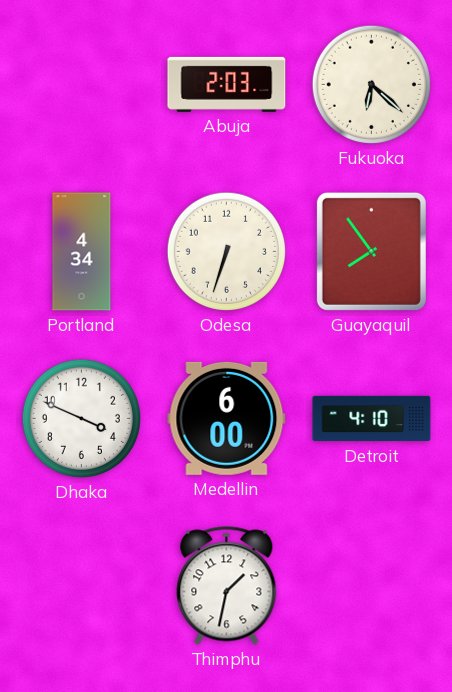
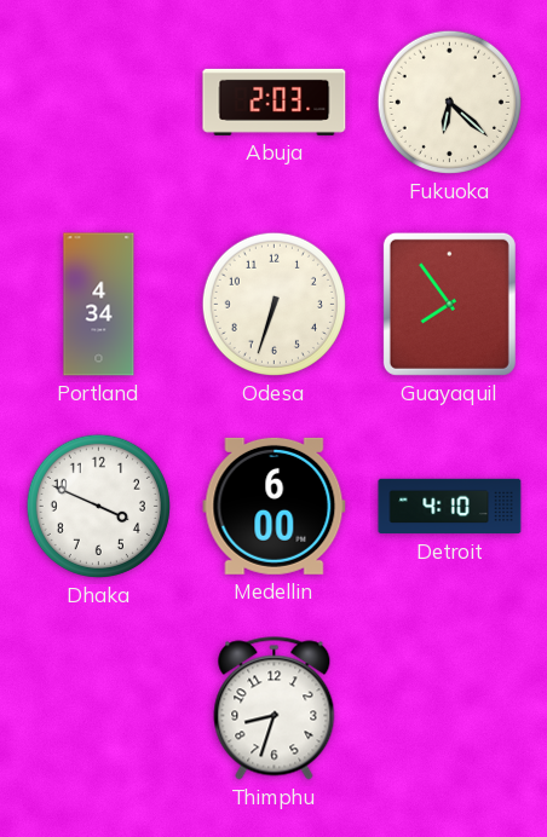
Thimphu: 1:32 -> 8:33 (275, 709)
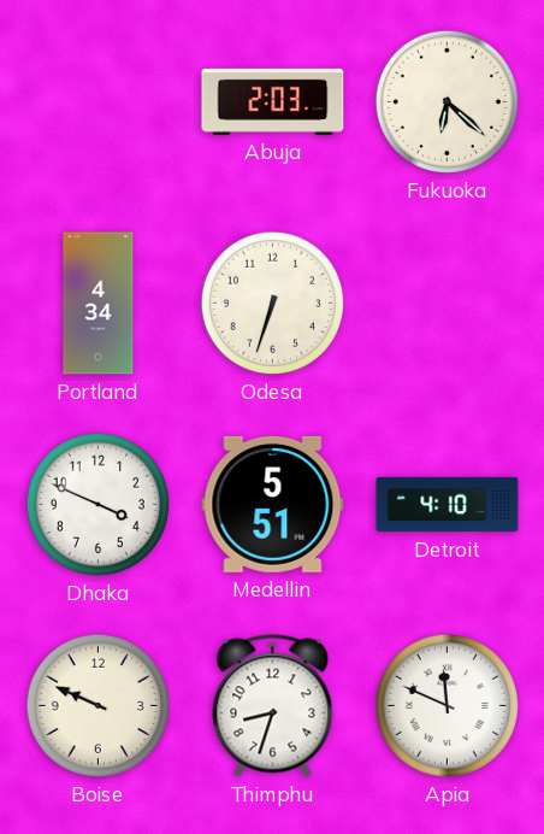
Guayaquil: 7:54 -> none (449, 304)
Medellin: 6:00 -> 5:51 (273, 504)
Boise: none -> 9:49 (97, 705)
Apia: none -> 11:49 (447, 705)
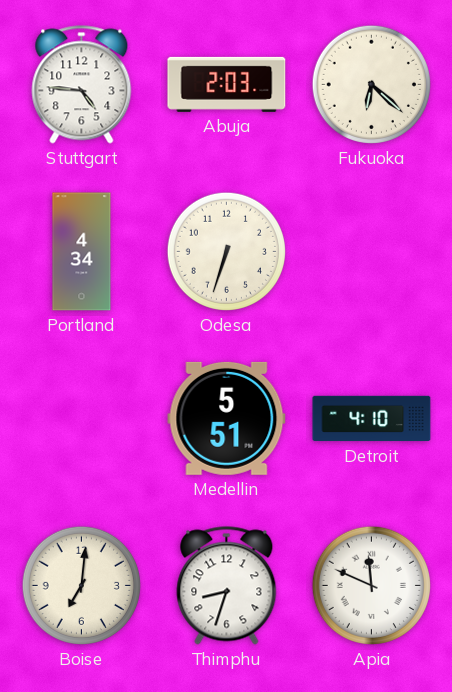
Stuttgart: none -> 4:46 (82, 85)
Dhaka: 3:49 -> none (97, 504)
Boise: 9:49 -> 7:01 (81, 585)
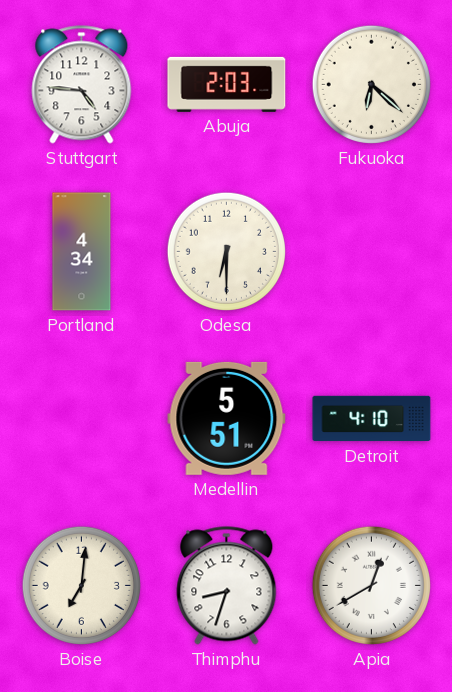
Odesa: 6:33 -> 6:30 (226, 251)
Apia: 11:49 -> 12:40 (371, 585)
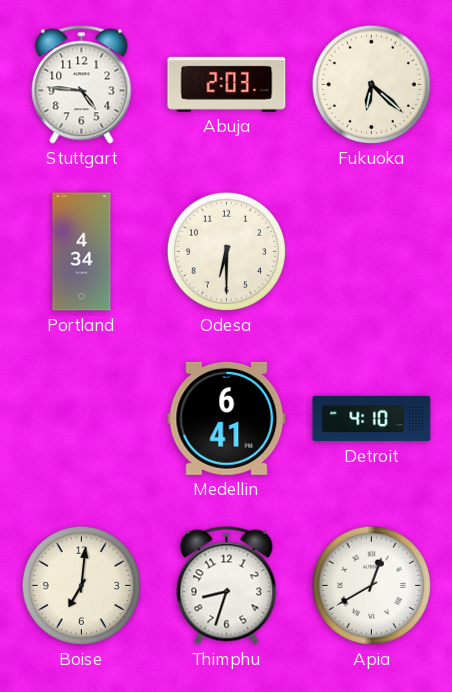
Medellin: 5:51 -> 6:41 (227, 418)
